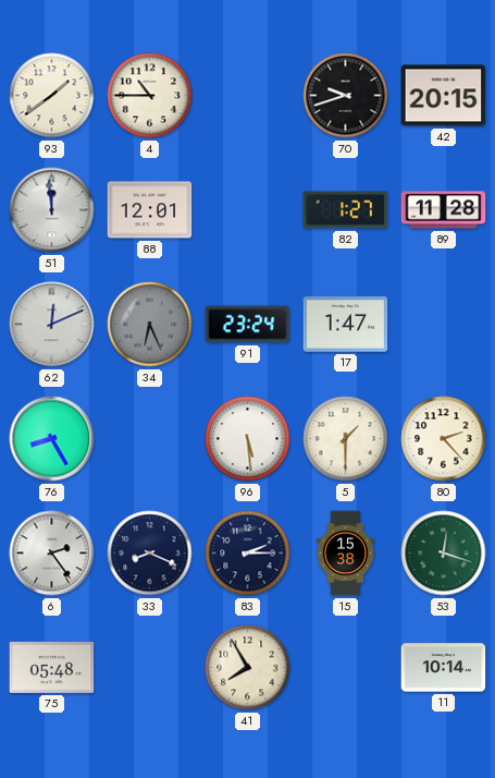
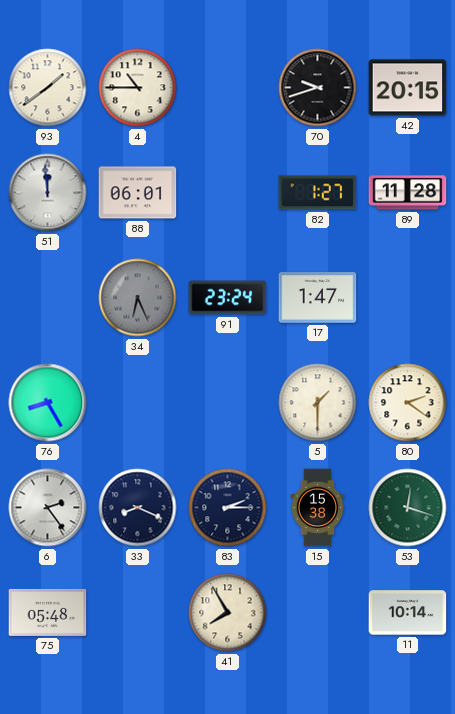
88: 12:01 -> 06:01 (138, 193)
62: 12:11 -> none (52, 325)
96: 5:29 -> none (248, 439)
80: 2:23 -> 2:21 (408, 403)
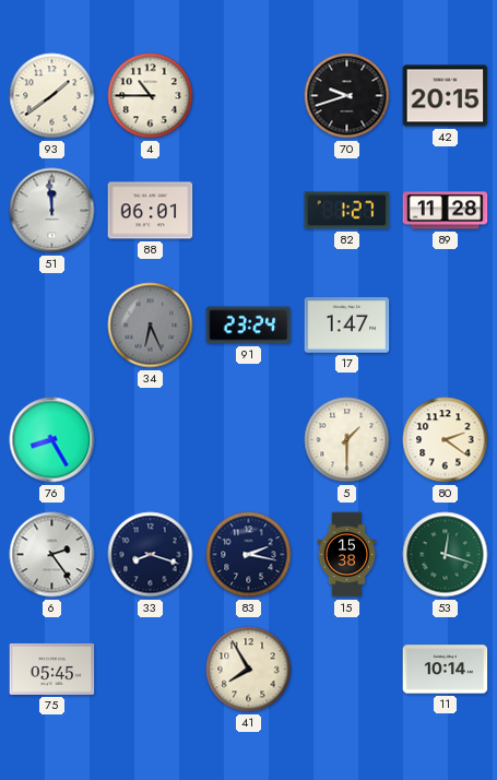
33: 8:19 -> 8:18 (151, 555)
83: 2:15 -> 2:17 (249, 555)
75: 05:48 -> 05:45 (52, 669)
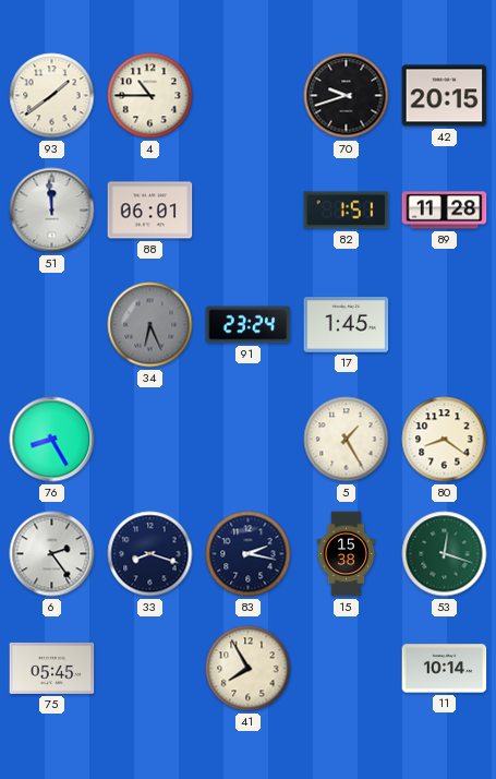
82: 1:27 -> 1:51 (347, 211)
17: 1:47 -> 1:45 (347, 325)
5: 1:30 -> 1:25 (347, 440)
80: 2:21 -> 8:21 (445, 440)
